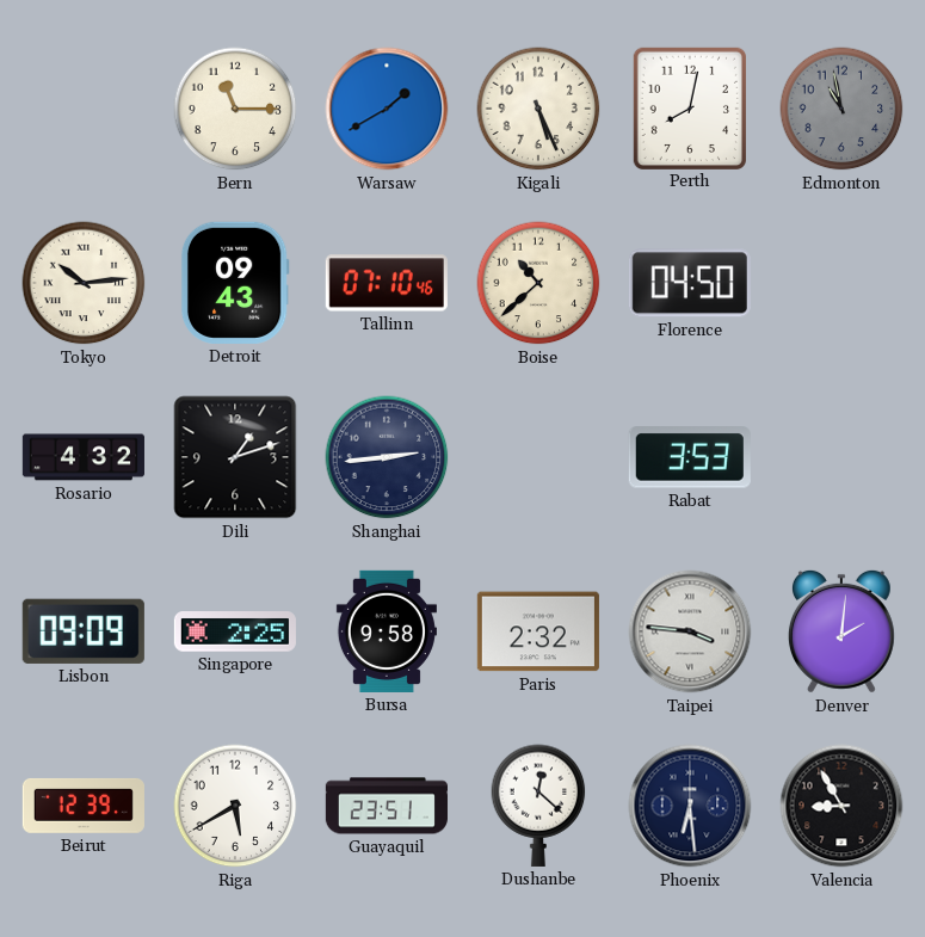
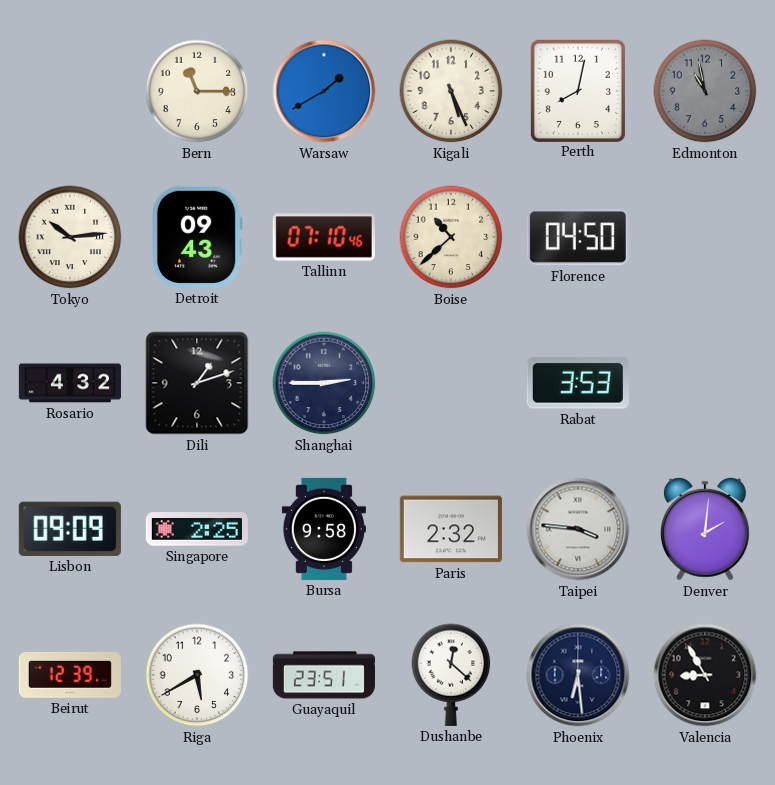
Shanghai: 2:44 -> 2:45 (324, 383)
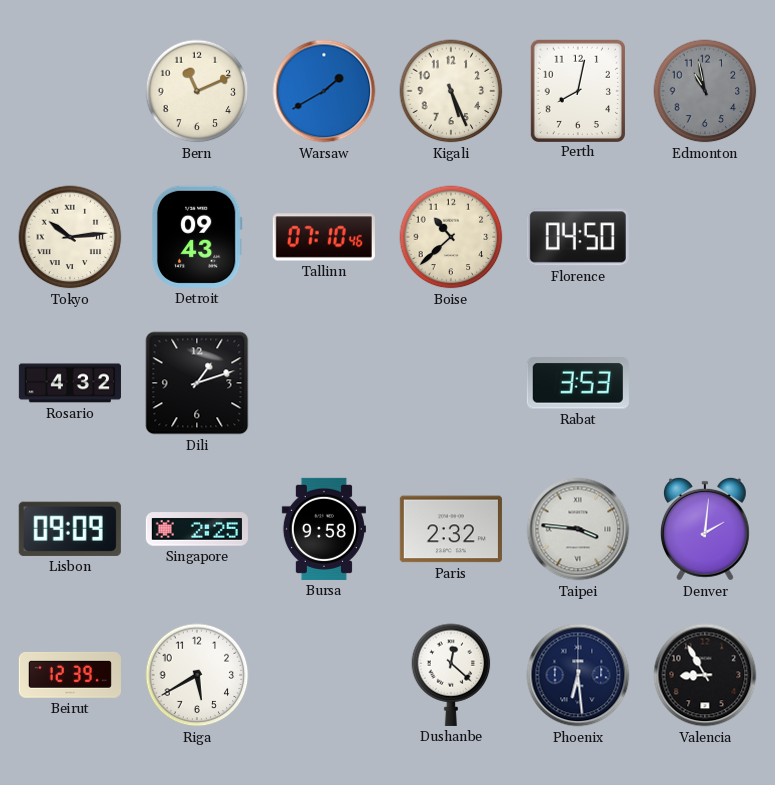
Bern: 11:15 -> 11:11 (197, 91)
Shanghai: 2:45 -> none (324, 383)
Guayaquil: 23:51 -> none (324, 675)
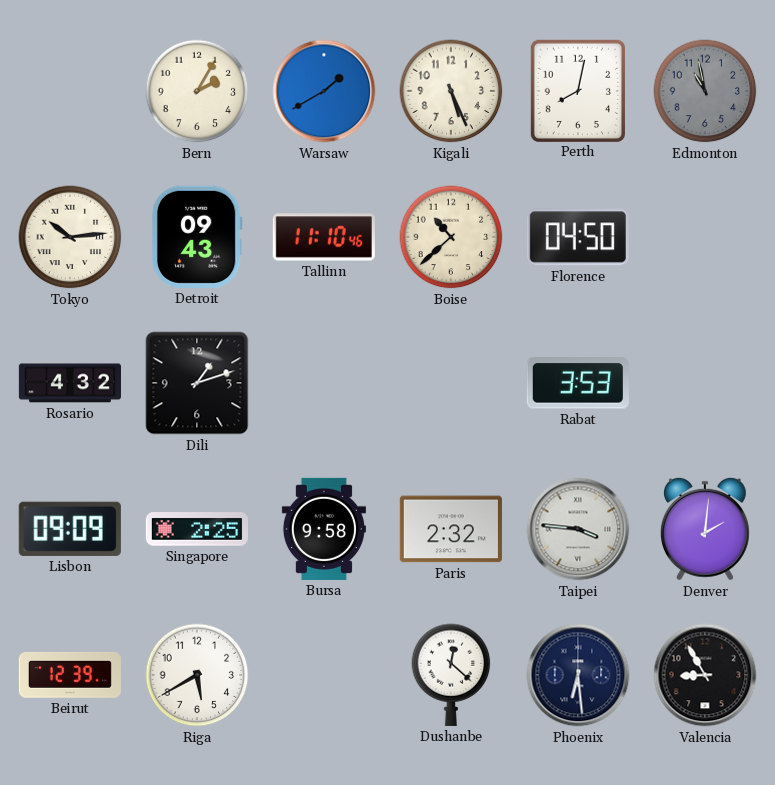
Bern: 11:11 -> 2:05 (197, 91)
Tallinn: 07:10 -> 11:10 (324, 237)
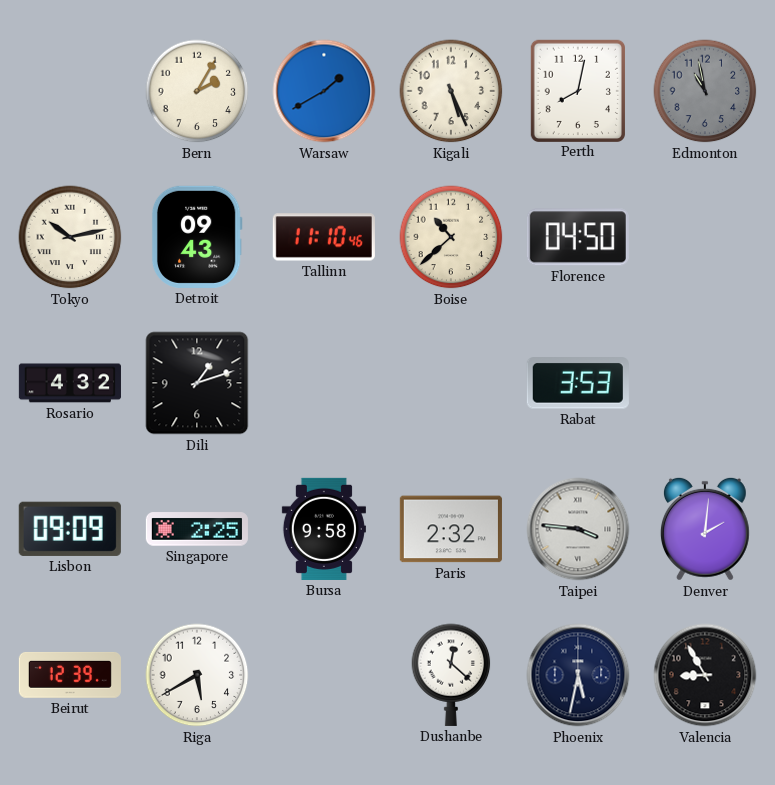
Tokyo: 10:14 -> 10:13 (70, 237)
Phoenix: 6:29 -> 5:32 (578, 675)
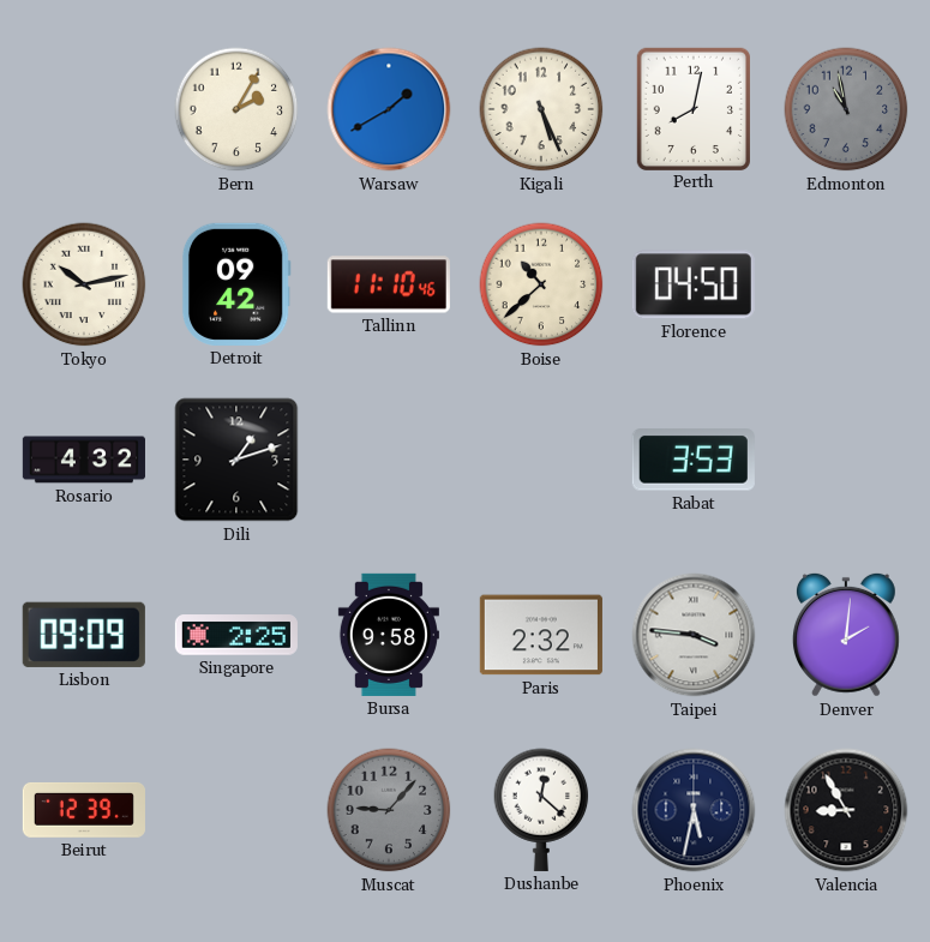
Detroit: 09:43 -> 09:42 (236, 284)
Riga: 5:40 -> none (197, 675)
Muscat: none -> 9:07 (389, 810)
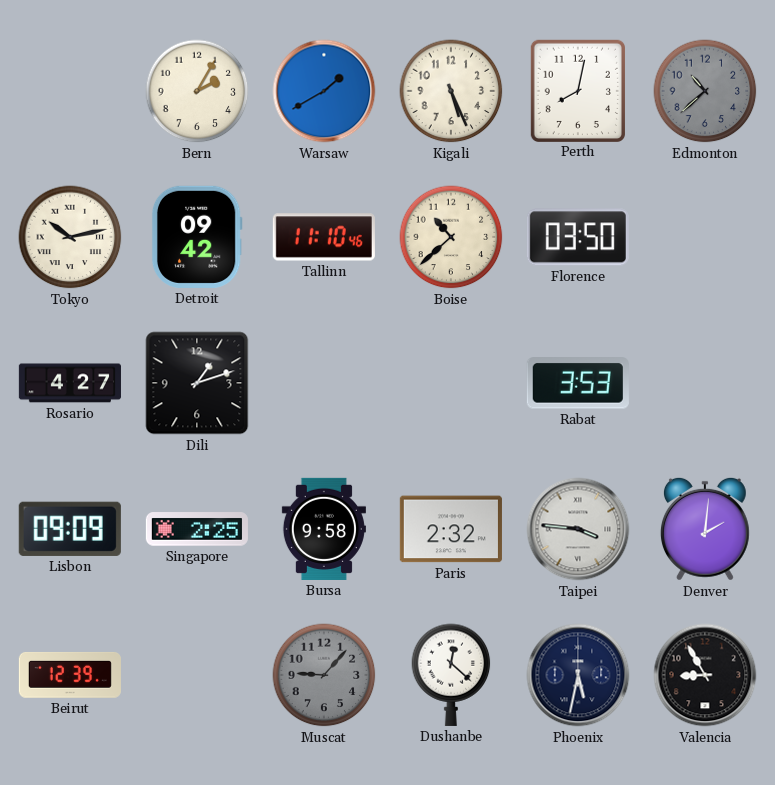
Edmonton: 10:58 -> 10:38 (705, 91)
Florence: 04:50 -> 03:50 (578, 237)
Rosario: 4:32 -> 4:27 (70, 383)
